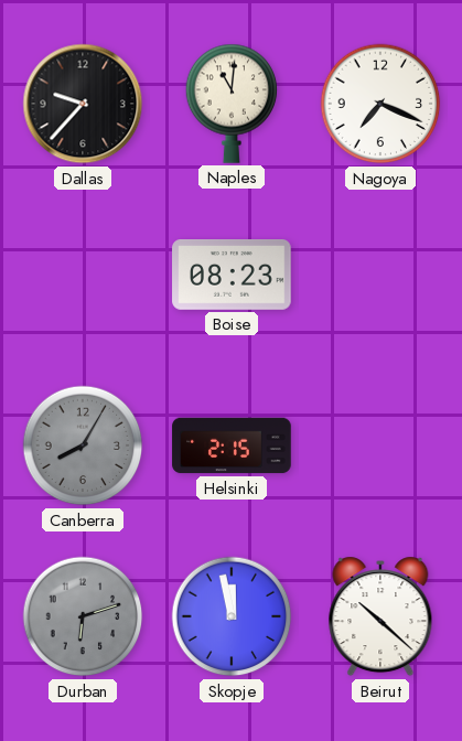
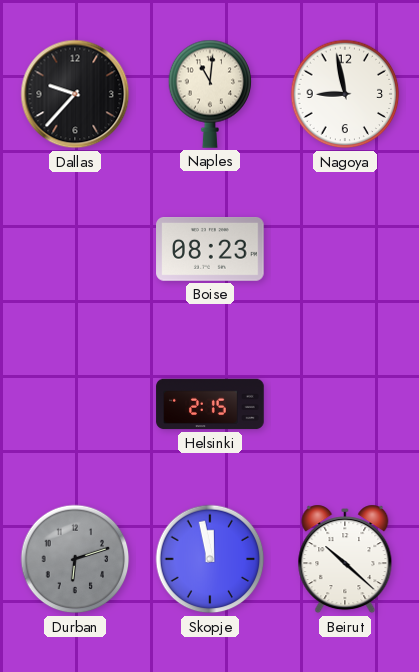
Nagoya: 7:19 -> 8:58 (345, 94)
Canberra: 8:05 -> none (83, 445)
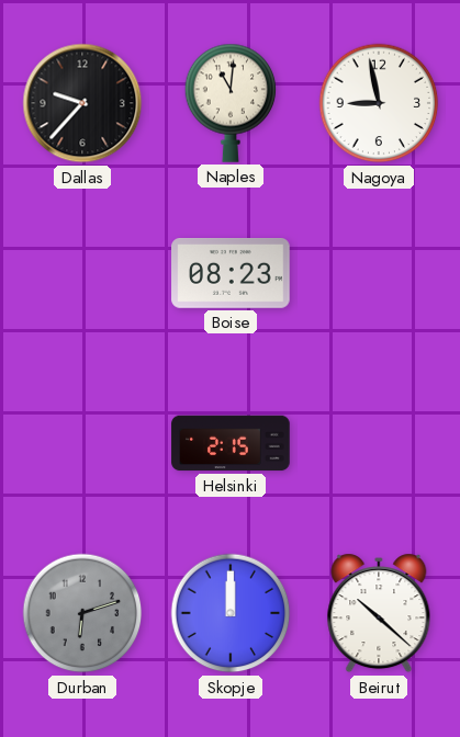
Skopje: 11:58 -> 12:00 (231, 613)
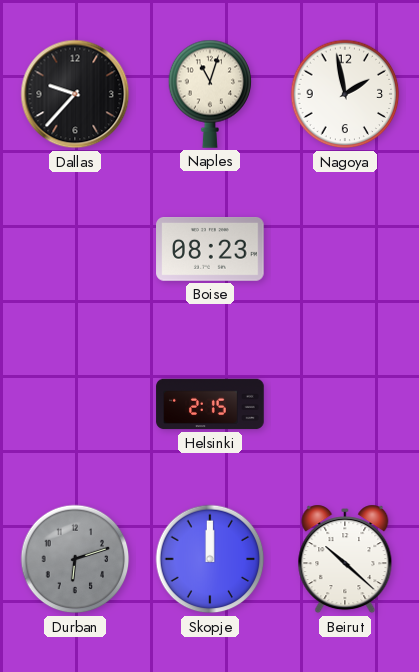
Naples: 11:01 -> 11:03 (210, 94)
Nagoya: 8:58 -> 1:58 (345, 94)
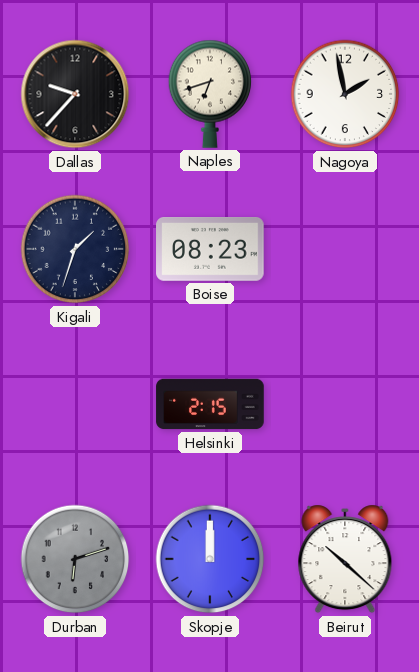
Naples: 11:03 -> 6:42 (210, 94)
Kigali: none -> 1:33 (75, 249)
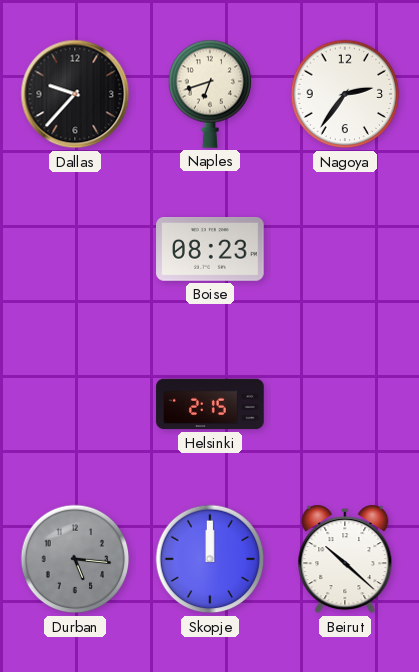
Nagoya: 1:58 -> 2:36 (345, 94)
Kigali: 1:33 -> none (75, 249)
Durban: 6:12 -> 5:16 (75, 559)
